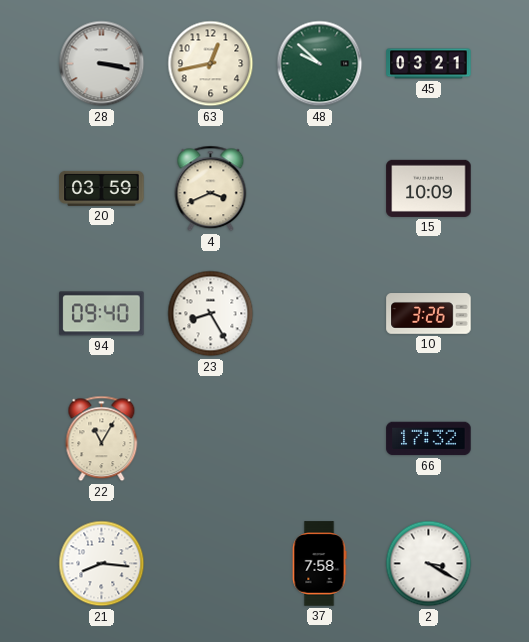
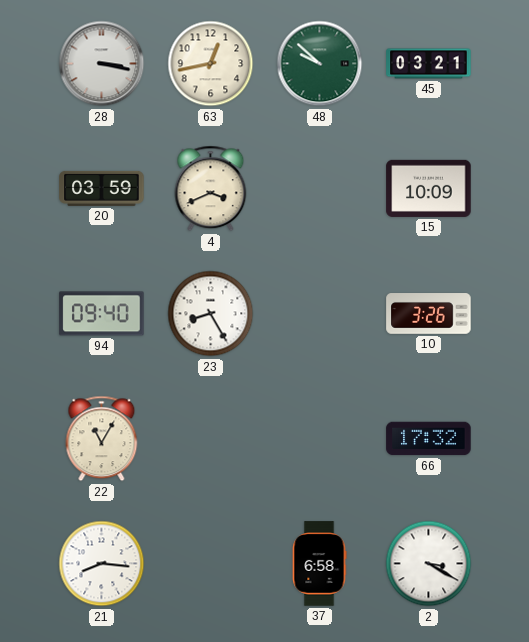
37: 7:58 -> 6:58 (319, 564)
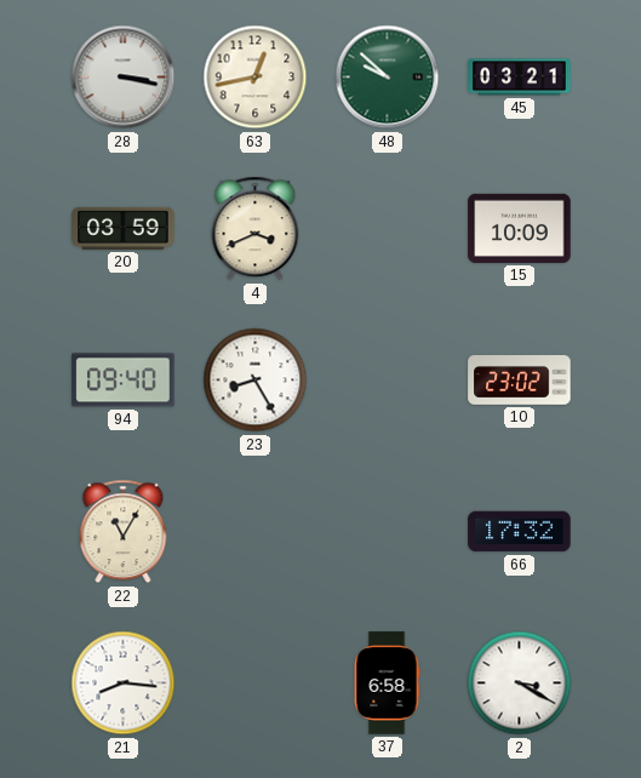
10: 3:26 -> 23:02 (520, 381)
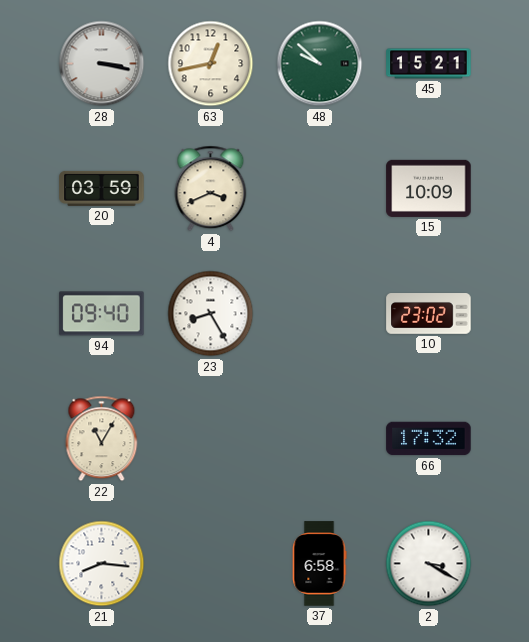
45: 03:21 -> 15:21 (429, 64)
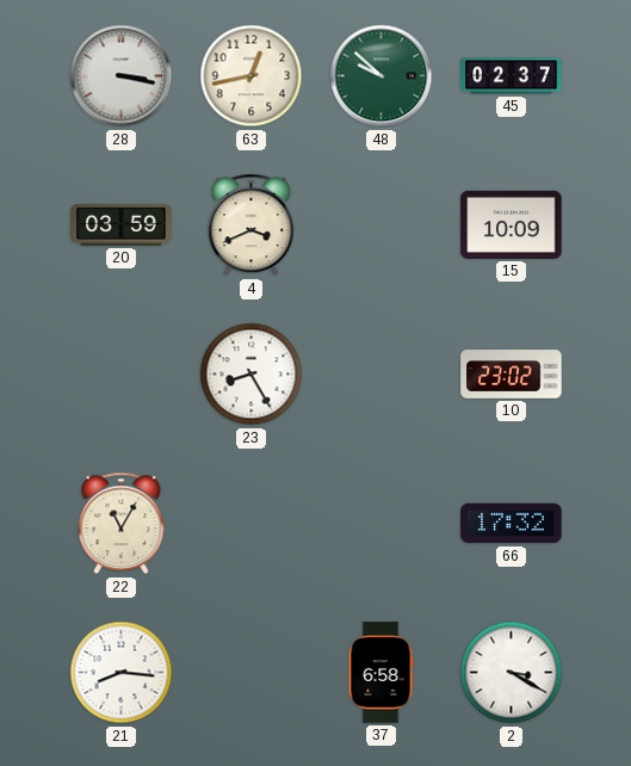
45: 15:21 -> 02:37 (512, 76)
94: 09:40 -> none (102, 314)
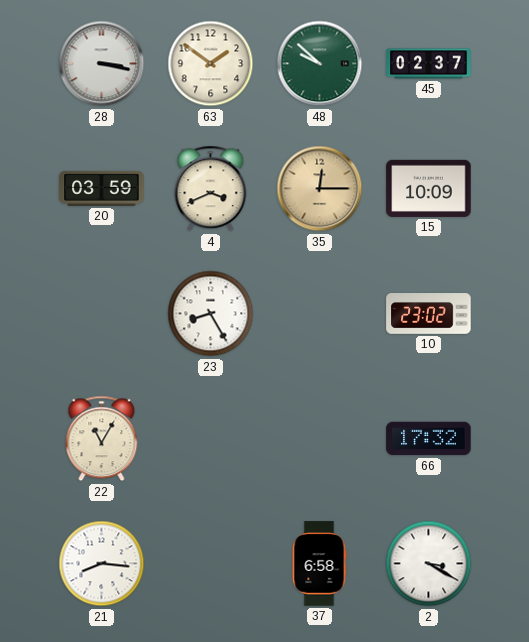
63: 12:43 -> 1:51 (211, 64)
35: none -> 12:15 (320, 189)
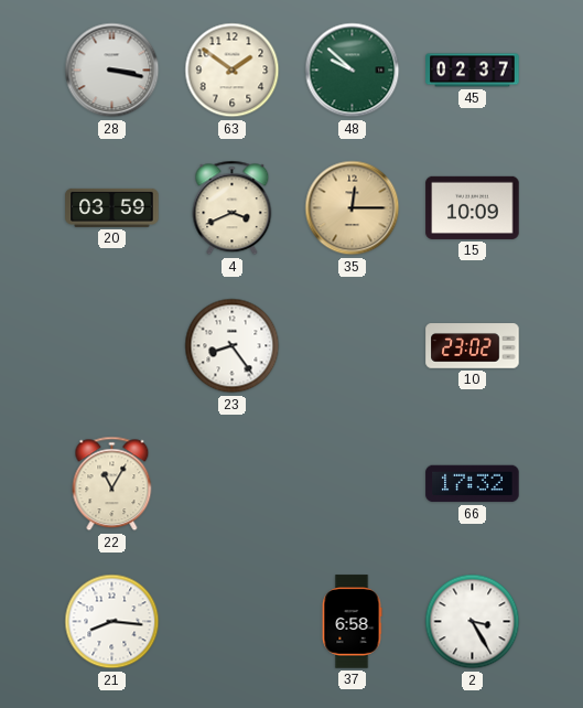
23: 8:25 -> 8:24 (233, 346)
2: 3:20 -> 3:25 (473, 622)
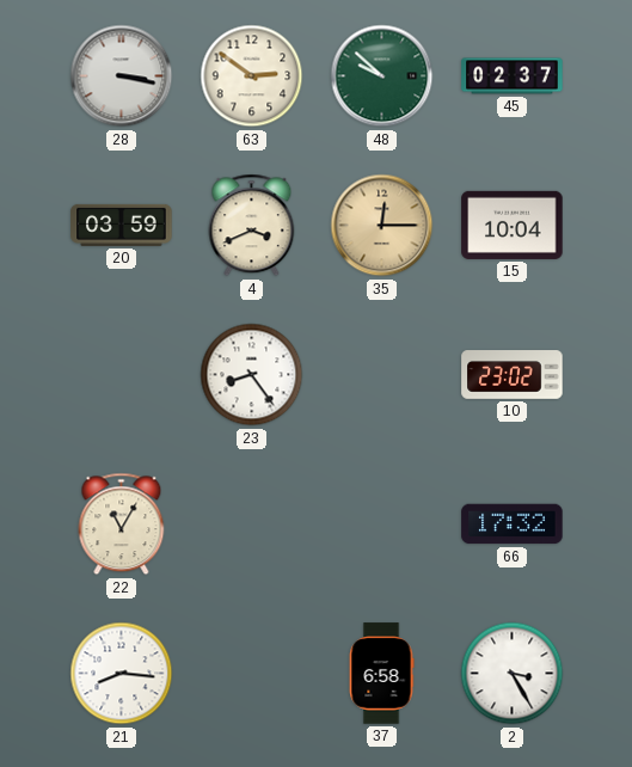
63: 1:51 -> 2:51 (252, 76)
15: 10:09 -> 10:04 (513, 225)
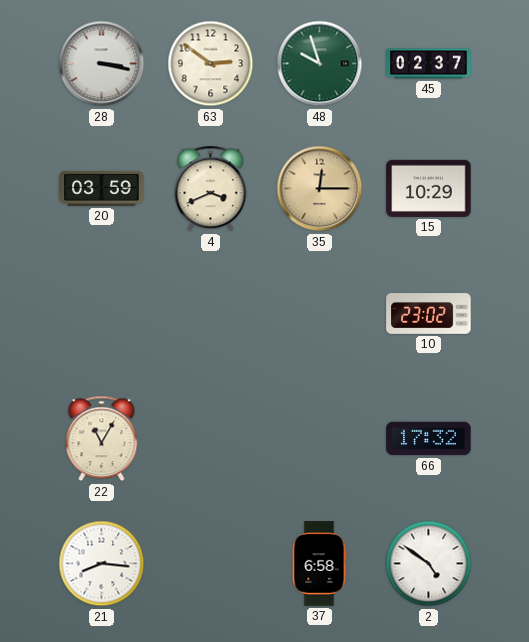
48: 9:52 -> 9:57 (320, 64)
15: 10:04 -> 10:29 (429, 188)
23: 8:24 -> none (252, 375)
2: 3:25 -> 4:51 (429, 564)
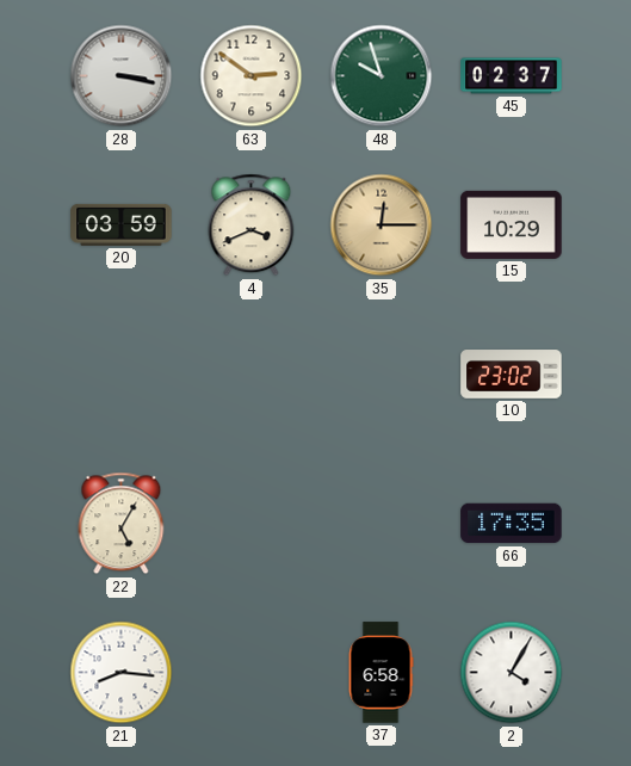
22: 11:05 -> 5:05 (122, 524)
66: 17:32 -> 17:35 (512, 524)
2: 4:51 -> 4:05 (512, 673)
